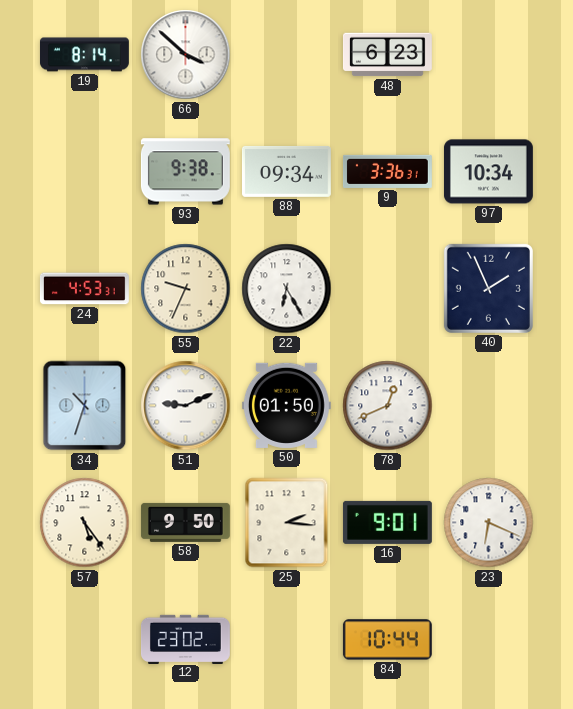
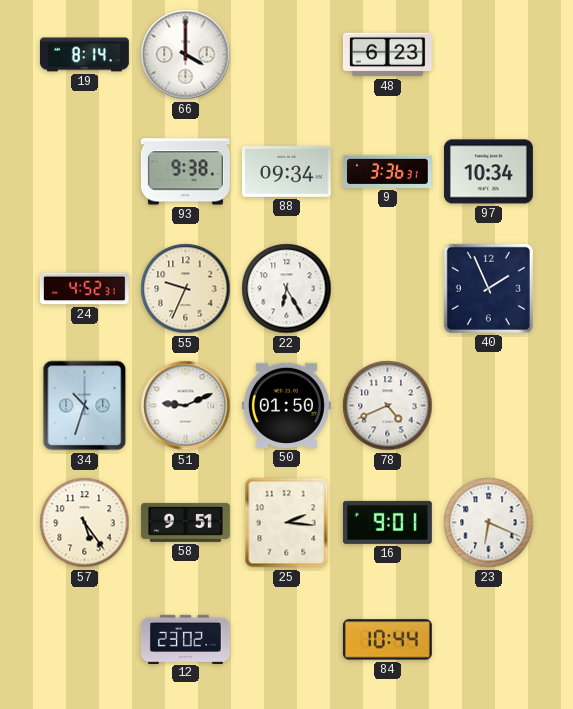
66: 3:52 -> 4:00 (186, 55)
24: 4:53 -> 4:52 (84, 289)
78: 12:41 -> 4:41 (388, 406)
58: 9:50 -> 9:51 (185, 522)
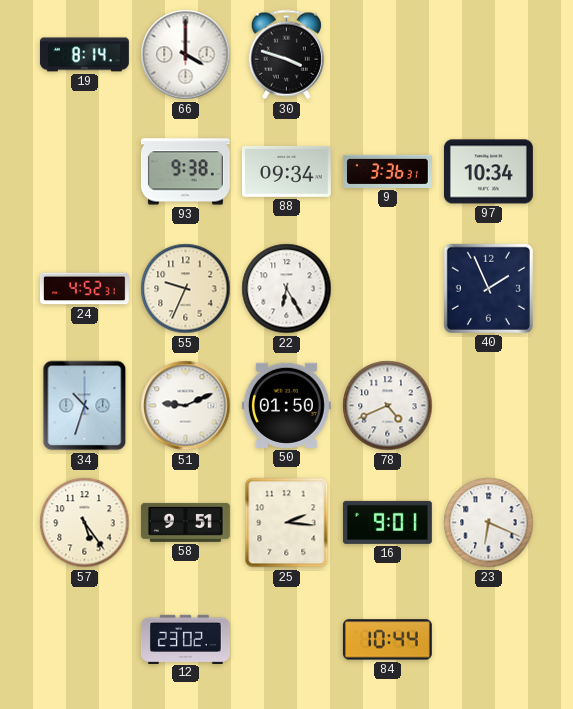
30: none -> 3:48 (286, 55)
48: 6:23 -> none (387, 55)
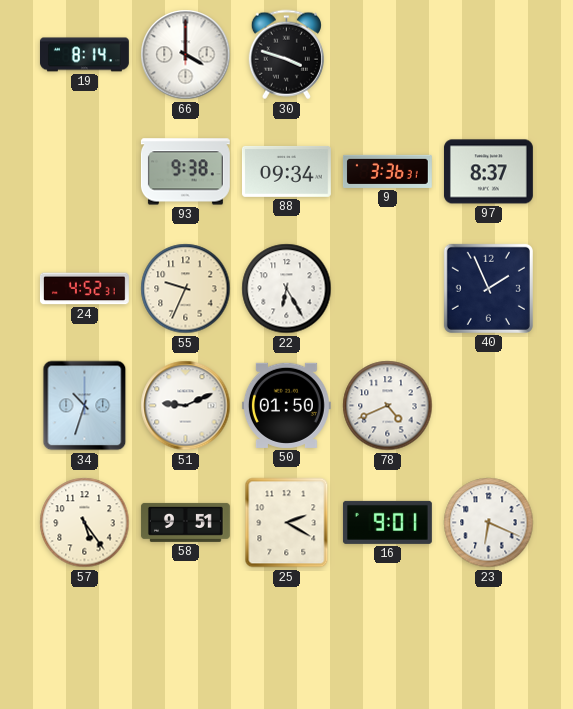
97: 10:34 -> 8:37 (488, 172)
25: 2:16 -> 2:20 (287, 523)
12: 23:02 -> none (185, 639)
84: 10:44 -> none (387, 640)
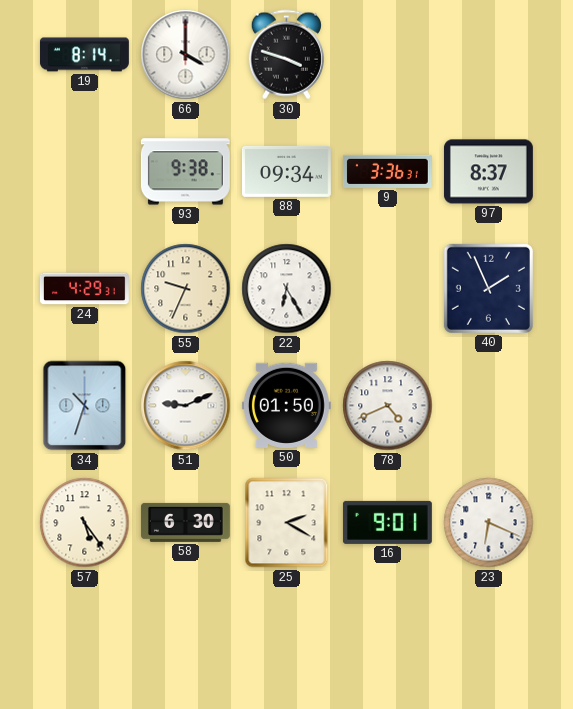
24: 4:52 -> 4:29 (84, 289)
58: 9:51 -> 6:30 (185, 522)
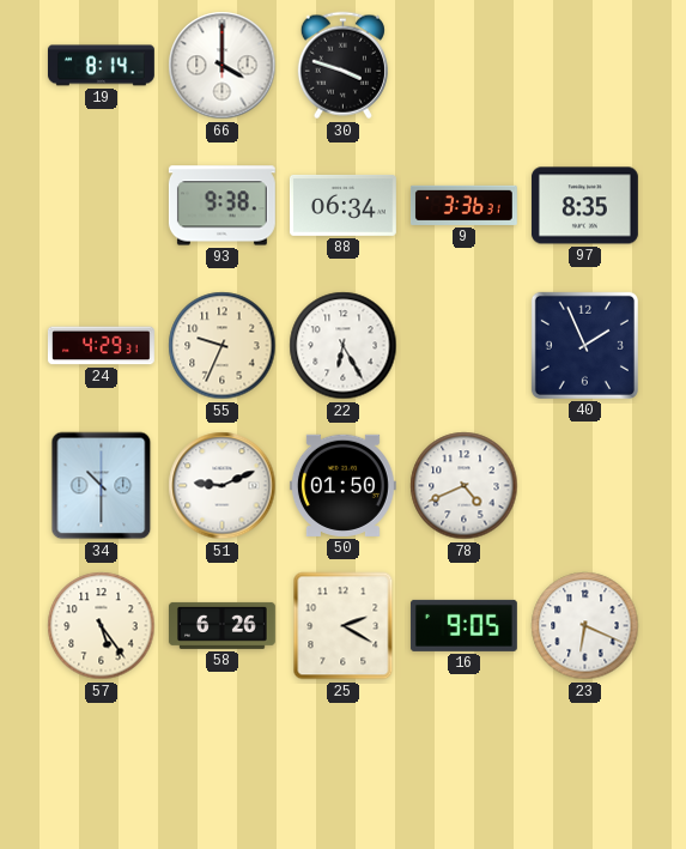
88: 09:34 -> 06:34 (342, 205)
97: 8:37 -> 8:35 (584, 206)
34: 10:33 -> 10:30 (102, 486)
58: 6:30 -> 6:26 (221, 625)
16: 9:01 -> 9:05 (463, 625)
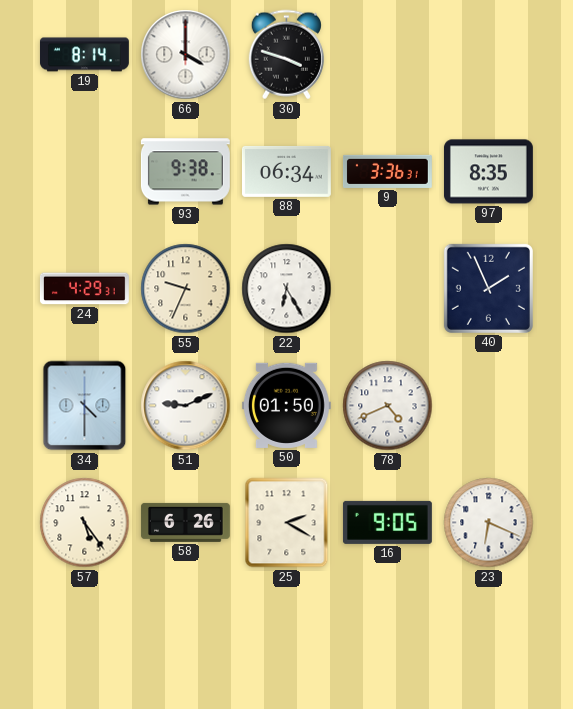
34: 10:30 -> 4:30 (85, 406)
